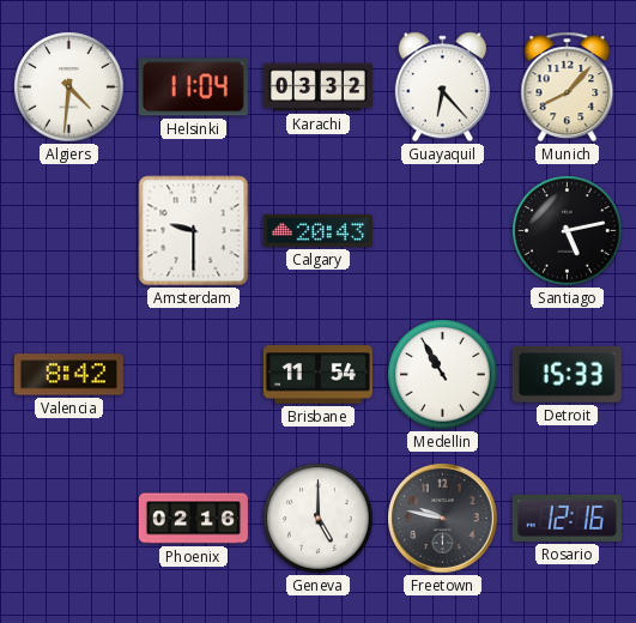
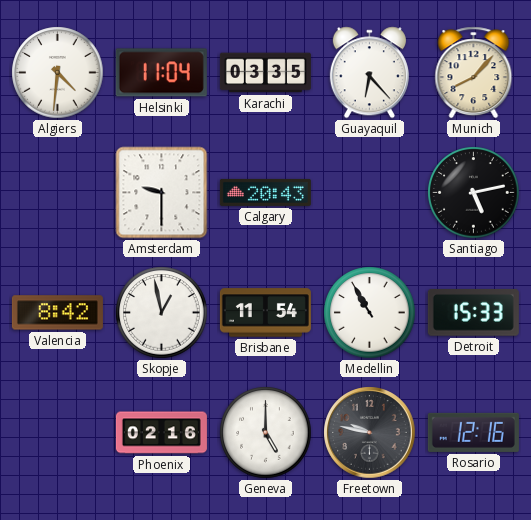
Karachi: 03:32 -> 03:35 (265, 73)
Skopje: none -> 12:58 (162, 313)
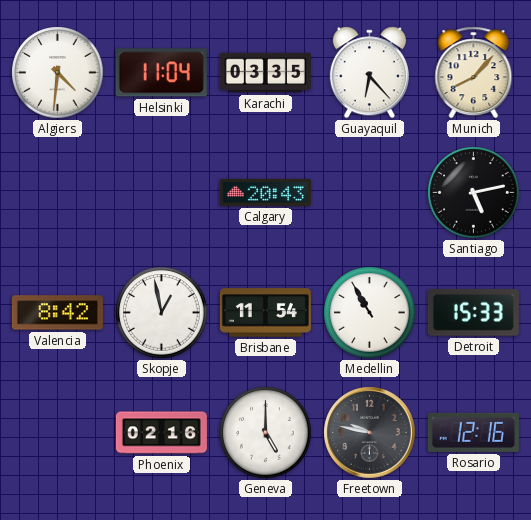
Amsterdam: 9:30 -> none (162, 193)
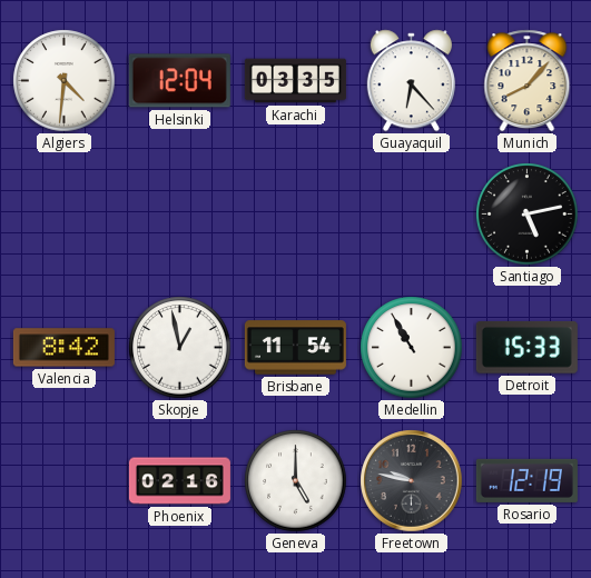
Helsinki: 11:04 -> 12:04 (179, 81)
Calgary: 20:43 -> none (265, 192)
Rosario: 12:16 -> 12:19 (526, 480)
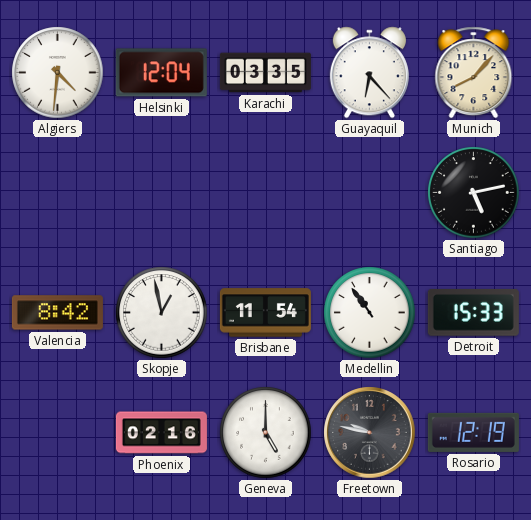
Medellin: 10:55 -> 10:54 (370, 313)
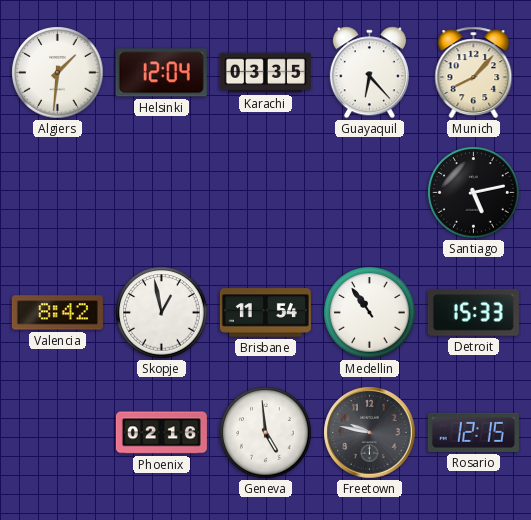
Algiers: 4:31 -> 1:31 (58, 73)
Geneva: 5:00 -> 4:59 (266, 433)
Rosario: 12:19 -> 12:15 (473, 432)
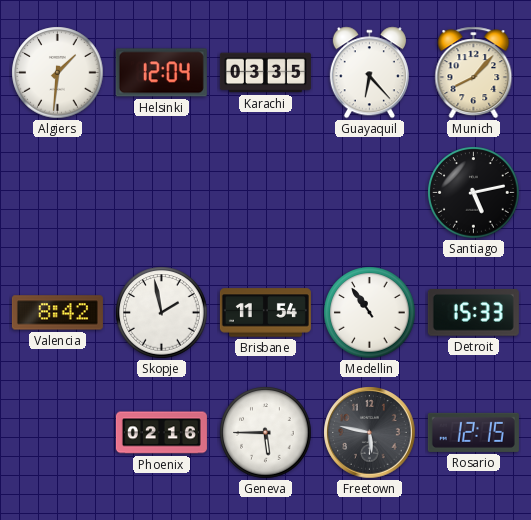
Skopje: 12:58 -> 1:58 (162, 313)
Geneva: 4:59 -> 5:45 (266, 433)
Freetown: 9:47 -> 5:47 (370, 433)
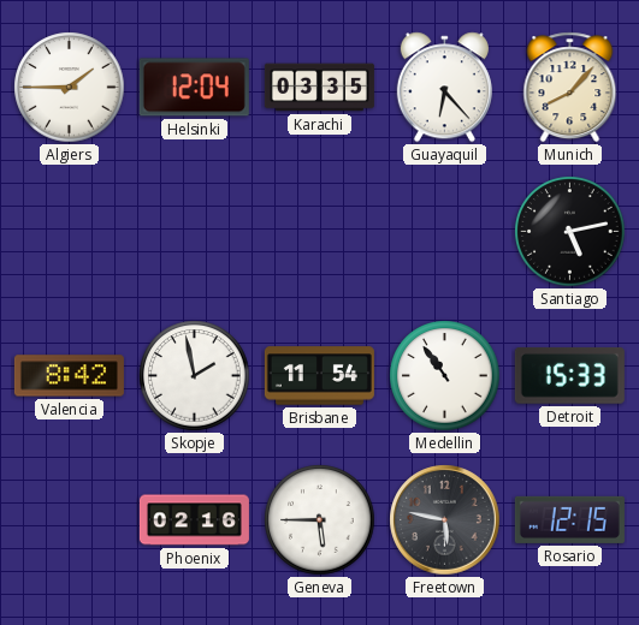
Algiers: 1:31 -> 1:45 (70, 88)
